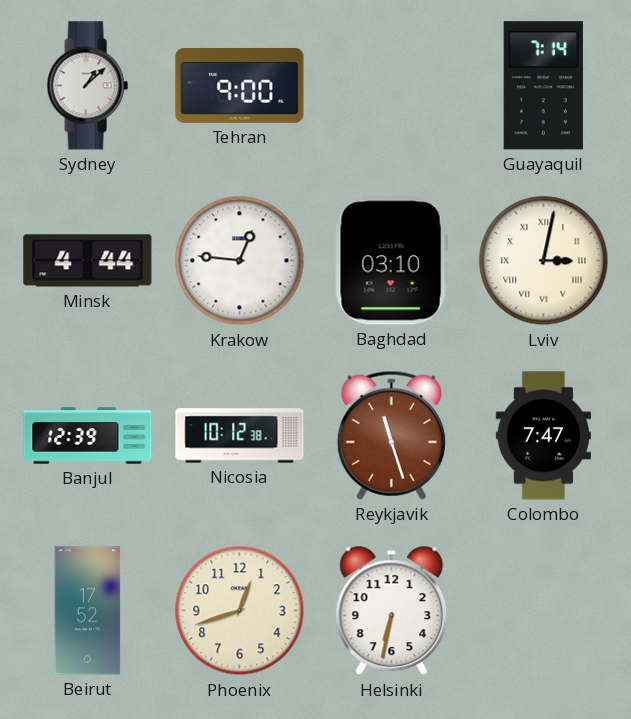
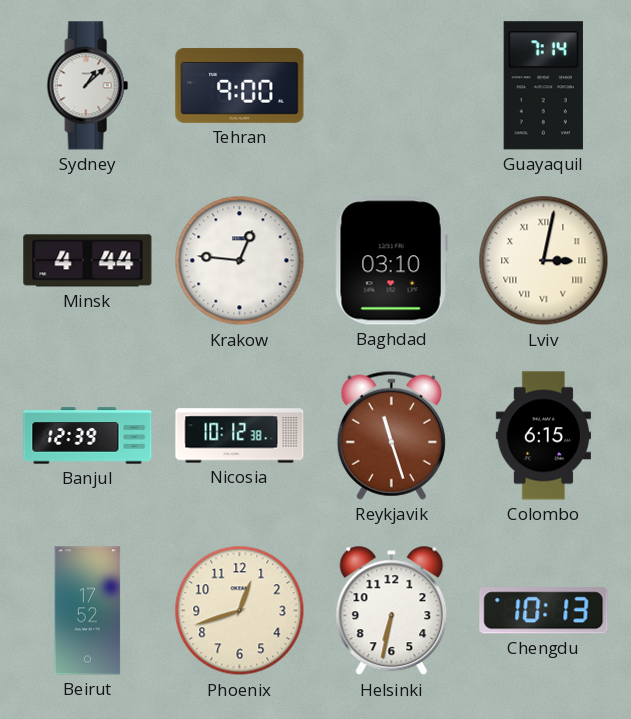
Colombo: 7:47 -> 6:15 (543, 436)
Chengdu: none -> 10:13 (544, 611)
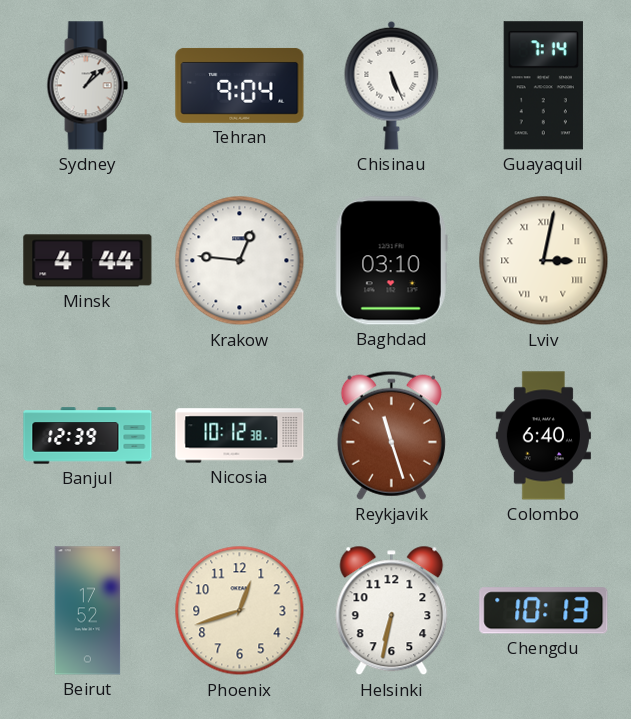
Tehran: 9:00 -> 9:04 (240, 85)
Chisinau: none -> 5:26 (392, 85)
Colombo: 6:15 -> 6:40 (543, 436)
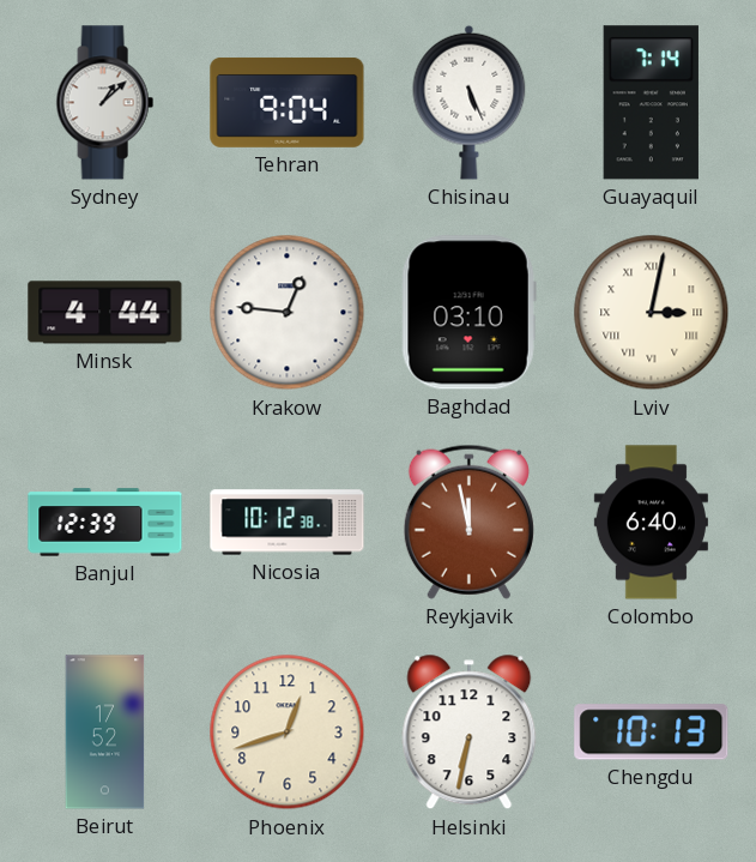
Reykjavik: 11:27 -> 11:58 (468, 522)
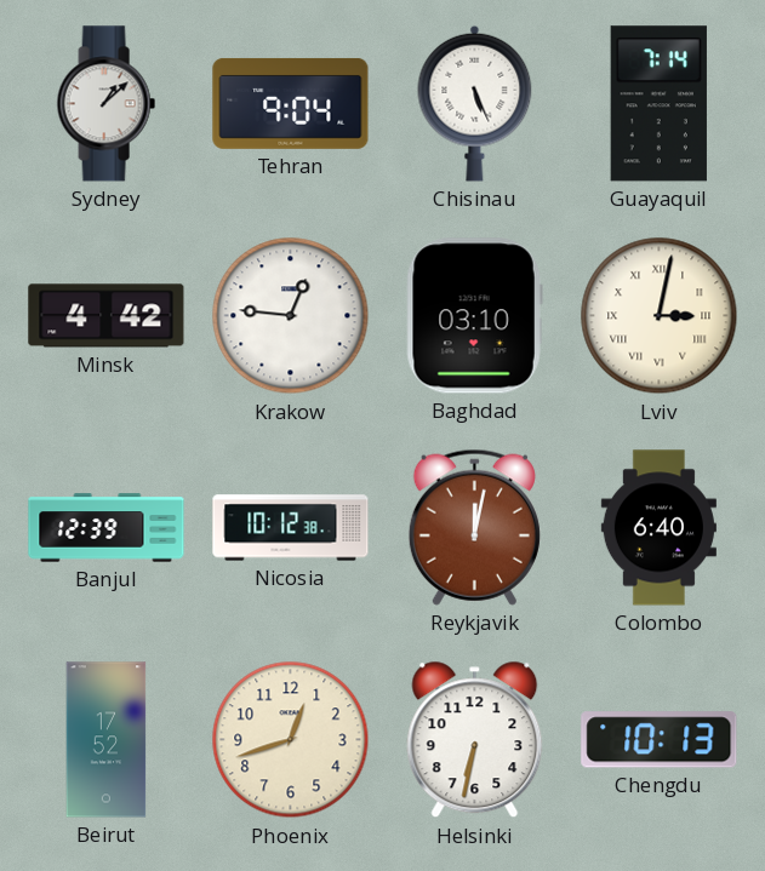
Minsk: 4:44 -> 4:42 (107, 316)
Reykjavik: 11:58 -> 12:02 (474, 527)
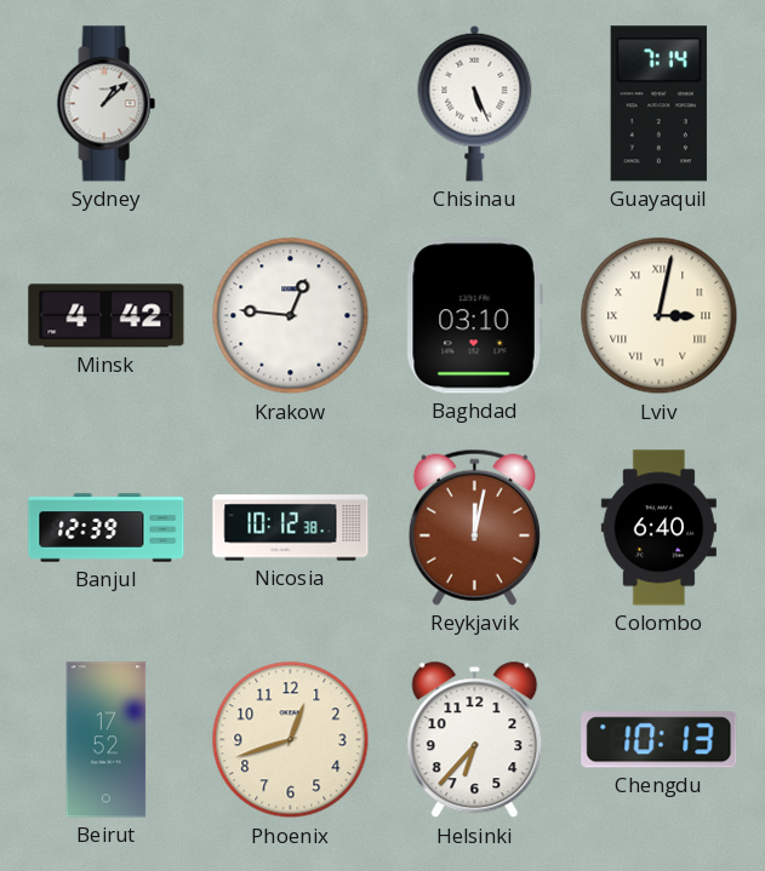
Tehran: 9:04 -> none (291, 103)
Helsinki: 6:32 -> 6:37 (475, 740)
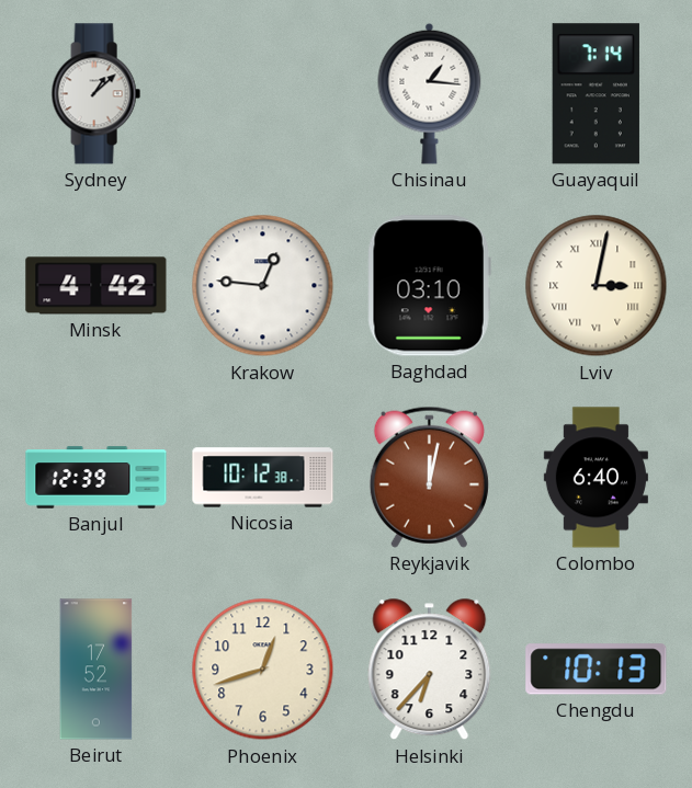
Chisinau: 5:26 -> 1:16 (430, 93)
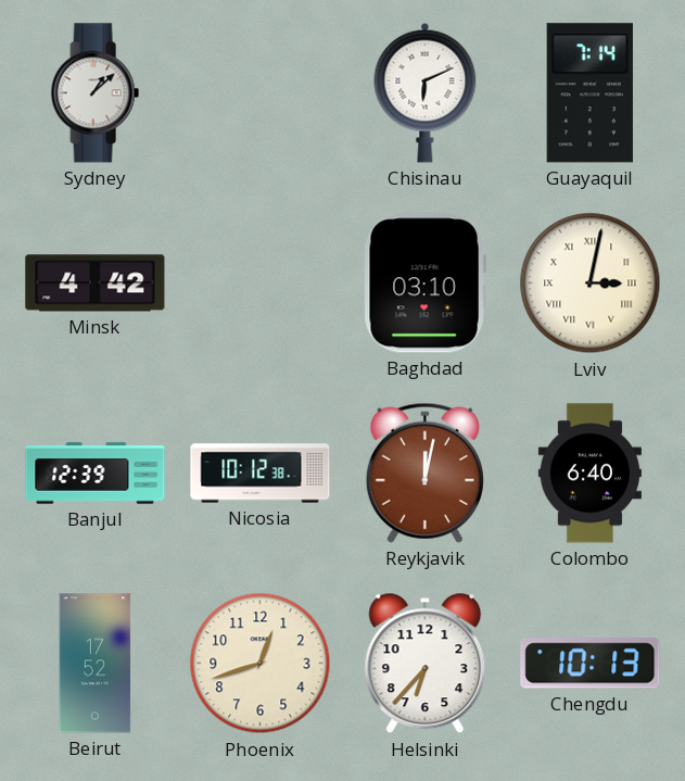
Chisinau: 1:16 -> 6:11 (426, 92)
Krakow: 12:46 -> none (263, 286)
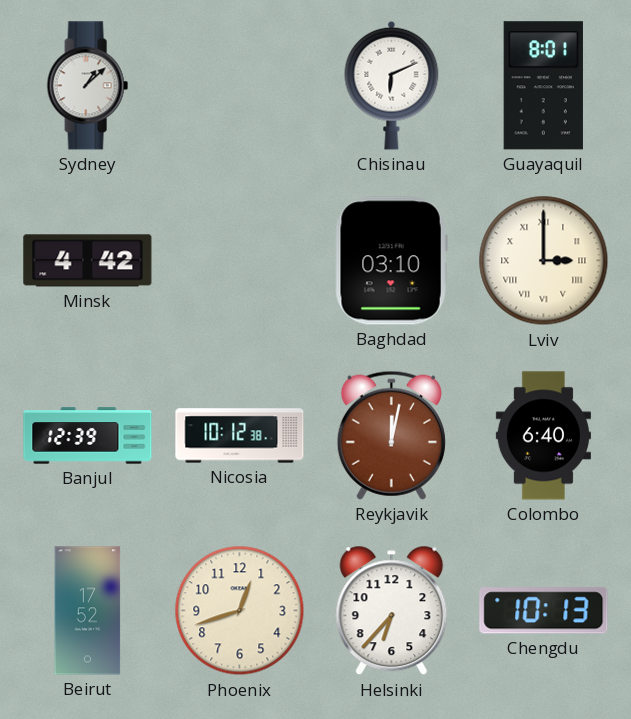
Guayaquil: 7:14 -> 8:01 (543, 86)
Lviv: 3:02 -> 3:00 (544, 261)
